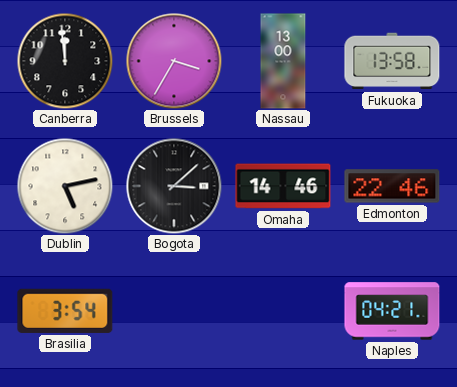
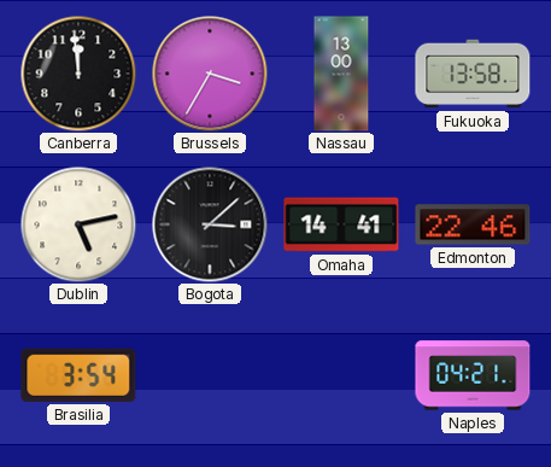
Omaha: 14:46 -> 14:41 (341, 224)
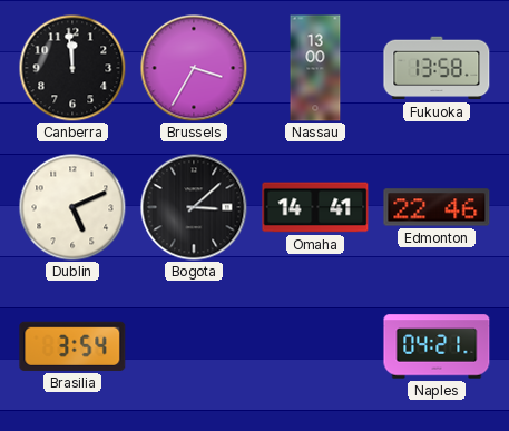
Dublin: 5:13 -> 5:11 (72, 207)
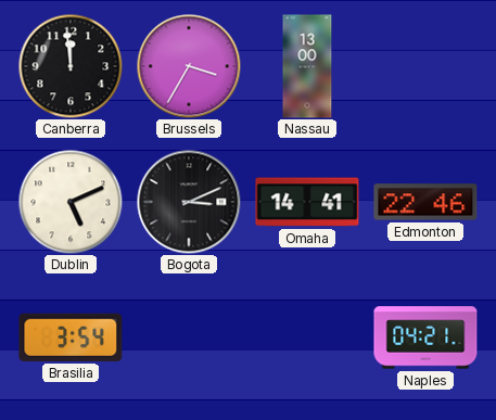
Fukuoka: 13:58 -> none (437, 68)
Bogota: 3:08 -> 3:11 (189, 202)
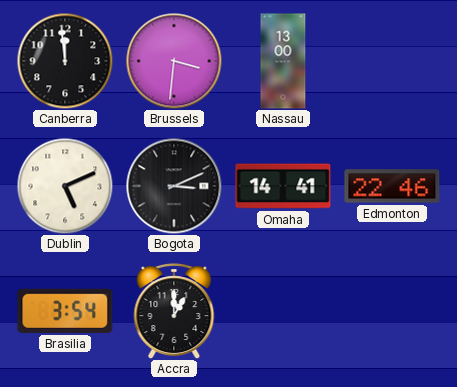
Brussels: 3:35 -> 3:31 (174, 61)
Accra: none -> 1:00 (174, 311)
Naples: 04:21 -> none (425, 338)
